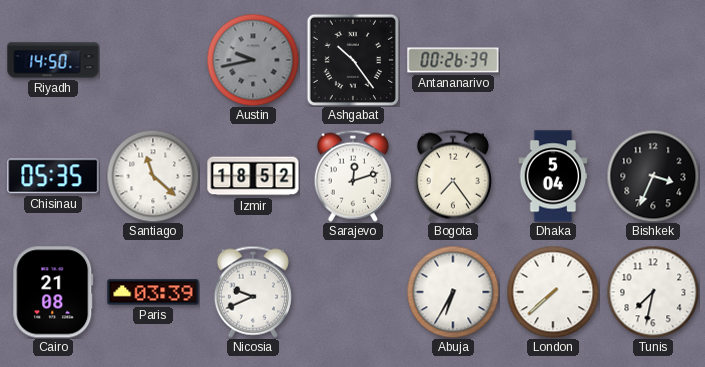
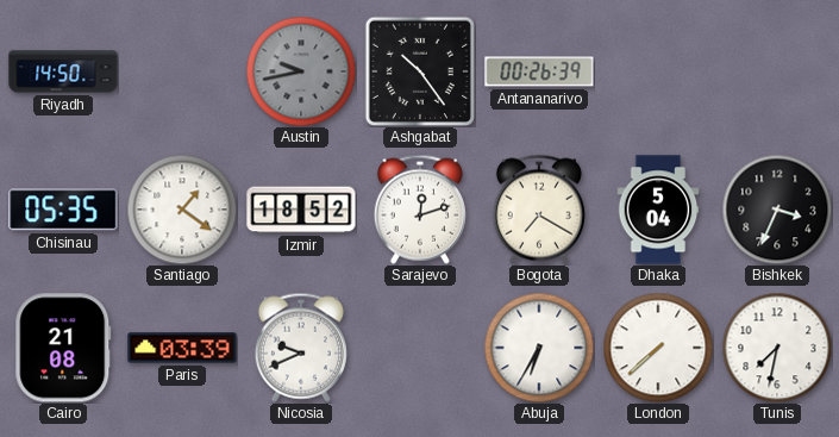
Santiago: 11:22 -> 1:21 (182, 210)
Bogota: 7:24 -> 7:20 (539, 210)
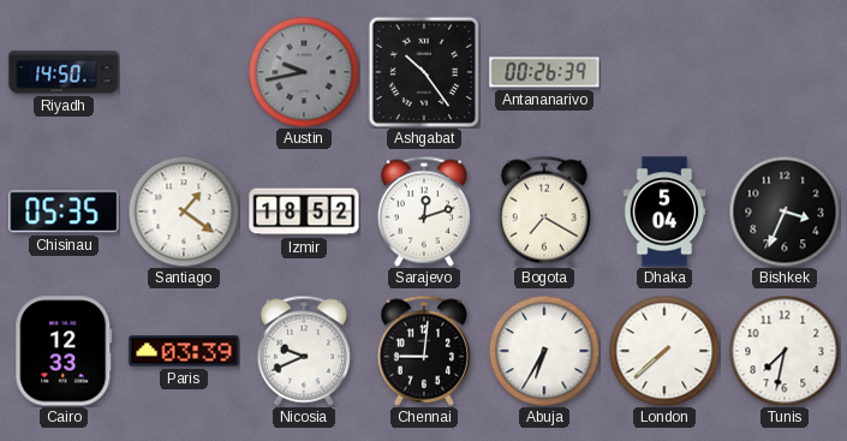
Cairo: 21:08 -> 12:33 (64, 351)
Chennai: none -> 9:01 (424, 351)
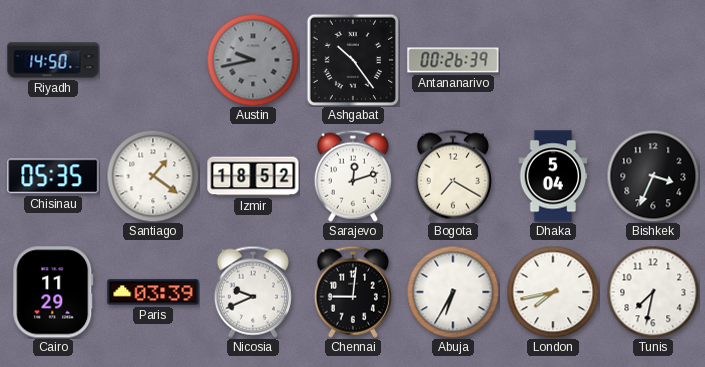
Cairo: 12:33 -> 11:29 (53, 292)
London: 7:38 -> 7:43 (553, 292)
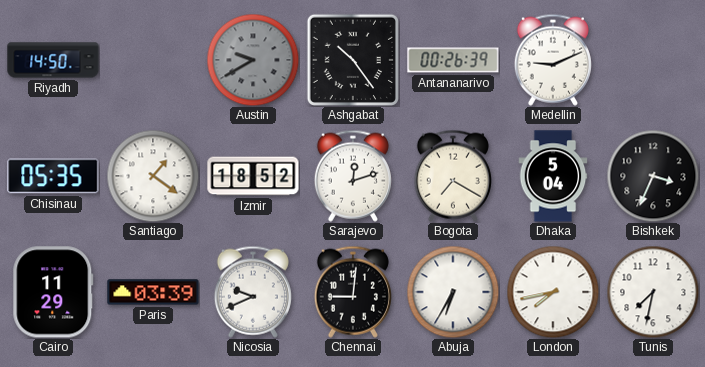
Austin: 9:43 -> 9:40 (253, 60)
Medellin: none -> 9:11 (553, 60)
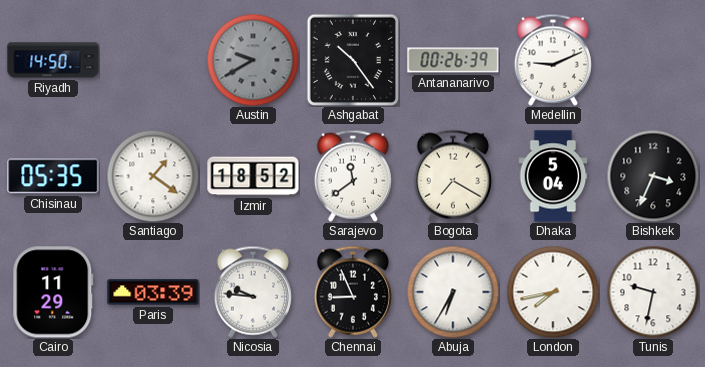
Sarajevo: 12:12 -> 11:39 (353, 176)
Nicosia: 9:41 -> 9:46 (253, 292)
Chennai: 9:01 -> 8:56 (353, 292)
Tunis: 7:32 -> 9:32 (653, 292)
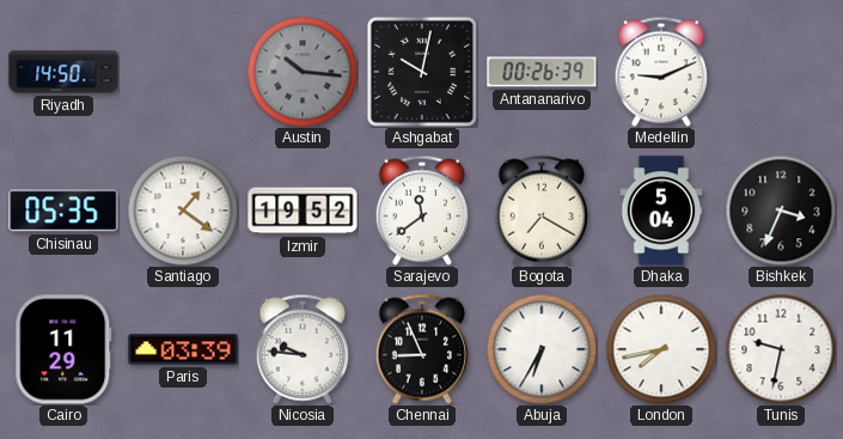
Austin: 9:40 -> 10:16 (303, 72)
Ashgabat: 10:24 -> 10:02 (421, 71)
Izmir: 18:52 -> 19:52 (303, 211)
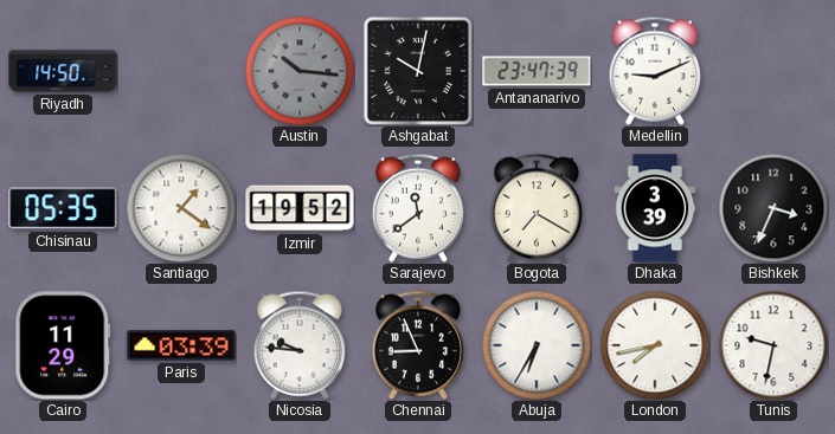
Antananarivo: 00:26 -> 23:47 (537, 71)
Dhaka: 5:04 -> 3:39 (655, 208)
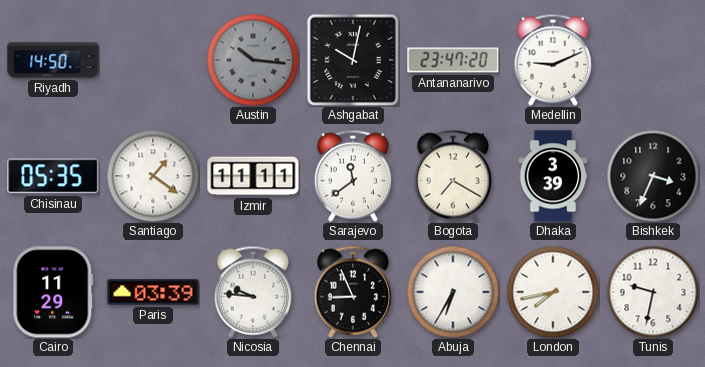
Antananarivo: 23:47:39 -> 23:47:20 (453, 60)
Izmir: 19:52 -> 11:11 (253, 176)
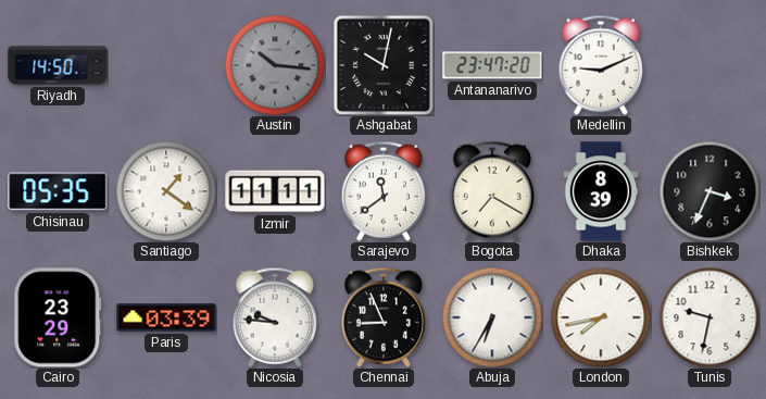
Dhaka: 3:39 -> 8:39 (601, 191)
Cairo: 11:29 -> 23:29 (58, 317)
